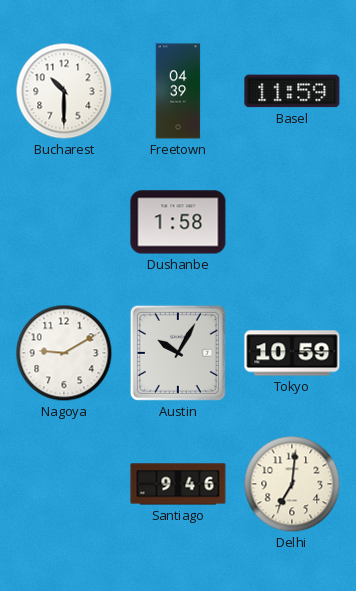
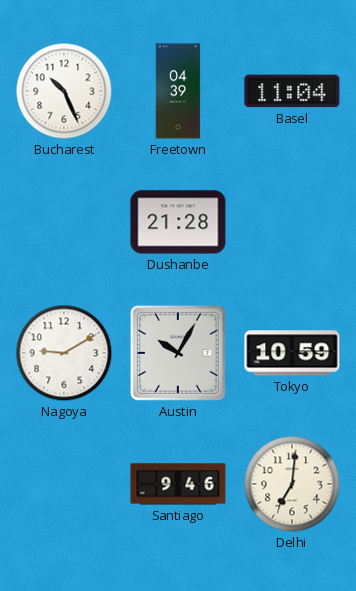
Bucharest: 10:30 -> 10:26 (64, 91)
Basel: 11:59 -> 11:04 (292, 91)
Dushanbe: 1:58 -> 21:28 (178, 222)
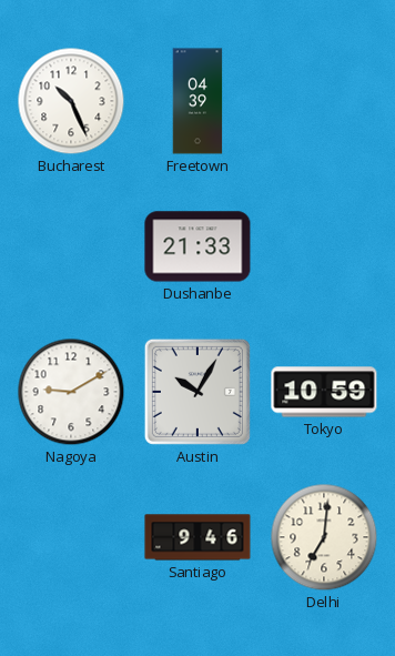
Basel: 11:04 -> none (292, 91)
Dushanbe: 21:28 -> 21:33 (197, 246)
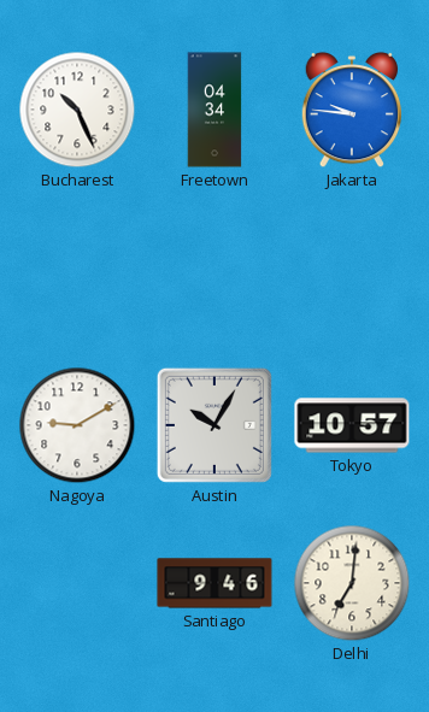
Freetown: 04:39 -> 04:34 (214, 110)
Jakarta: none -> 9:46 (351, 110)
Dushanbe: 21:33 -> none (197, 246)
Tokyo: 10:59 -> 10:57 (352, 425)
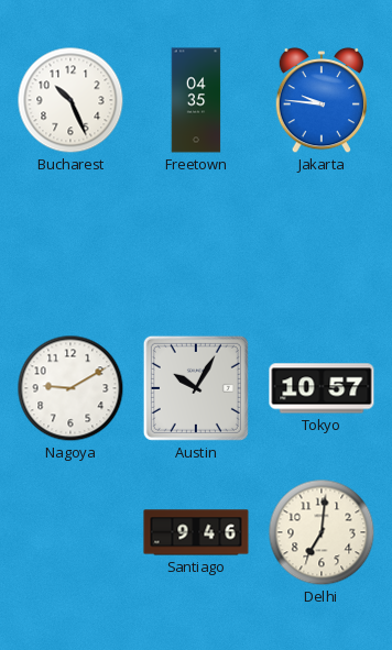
Freetown: 04:34 -> 04:35 (196, 100)
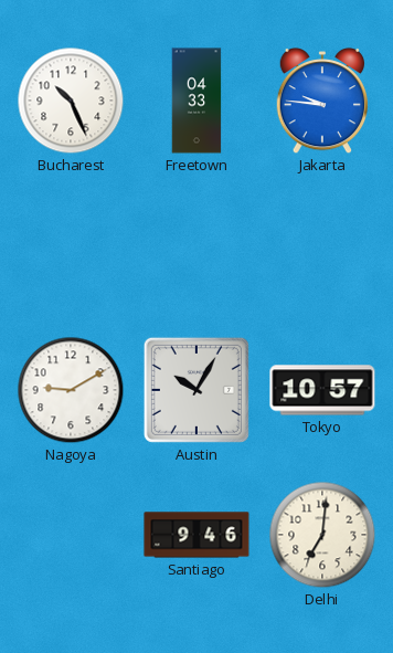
Freetown: 04:35 -> 04:33 (197, 101)
